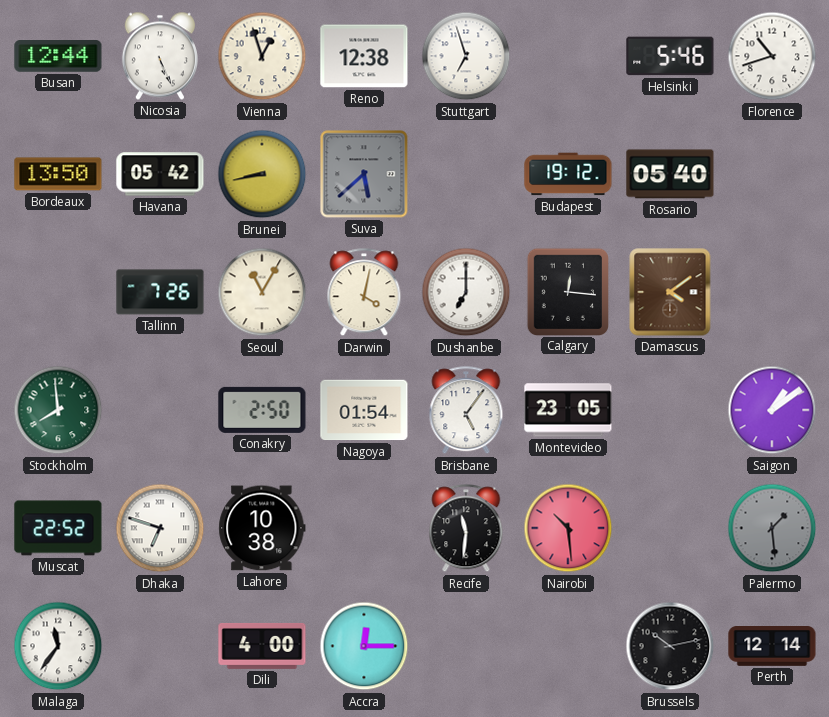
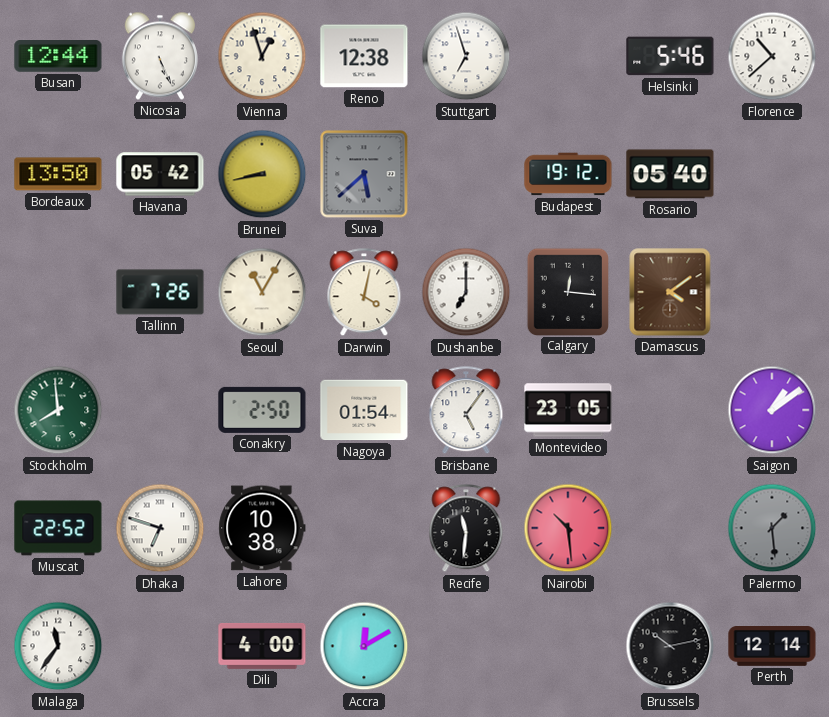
Florence: 10:42 -> 10:38 (772, 56)
Accra: 12:15 -> 12:10 (364, 646)
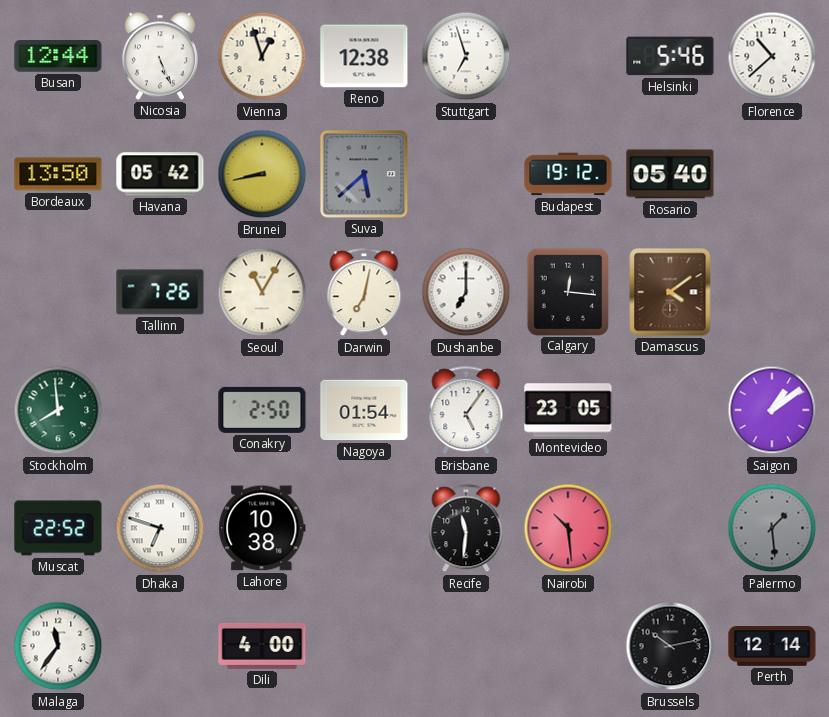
Darwin: 4:02 -> 7:02 (364, 293)
Accra: 12:10 -> none (364, 646)
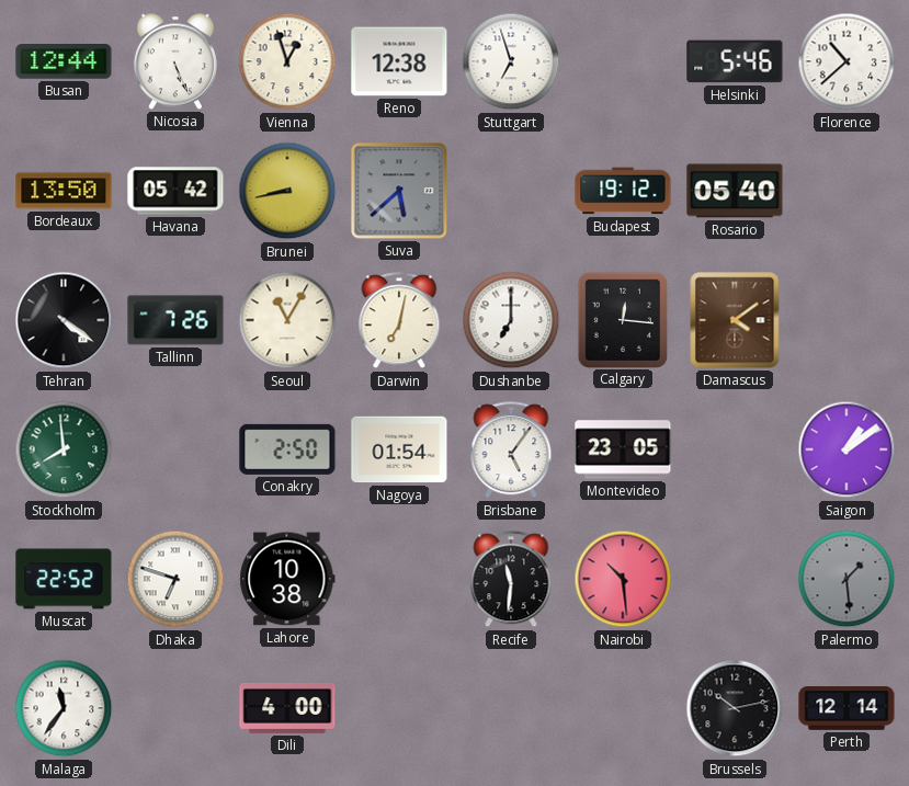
Tehran: none -> 4:21 (64, 320)
